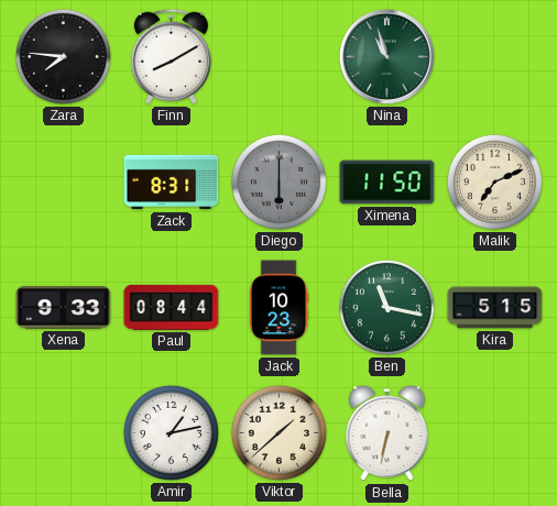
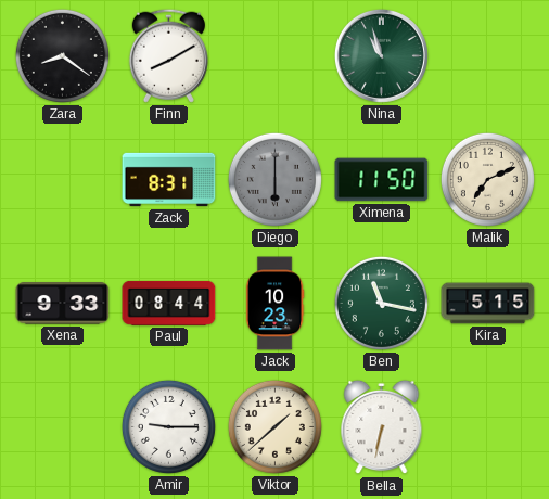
Zara: 7:46 -> 8:21 (62, 55)
Amir: 1:13 -> 9:15 (168, 426)
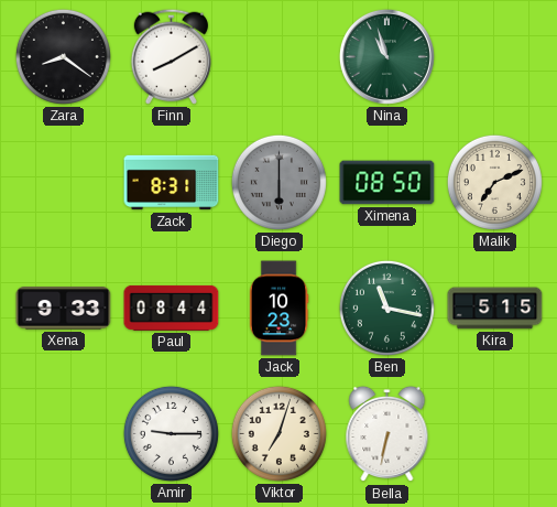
Ximena: 11:50 -> 08:50 (387, 183)
Viktor: 1:38 -> 7:03 (278, 433)
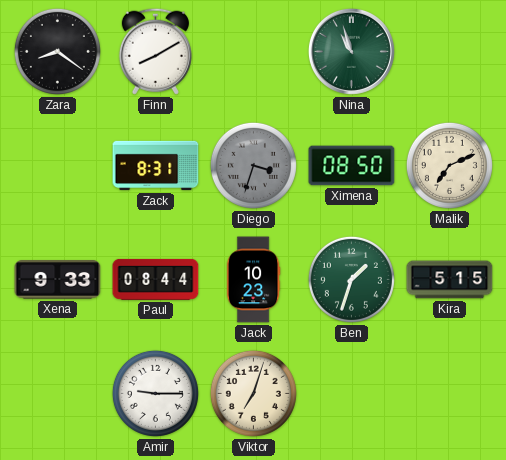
Diego: 6:00 -> 3:33 (253, 165)
Ben: 11:17 -> 1:33 (351, 279)
Bella: 6:32 -> none (387, 434)
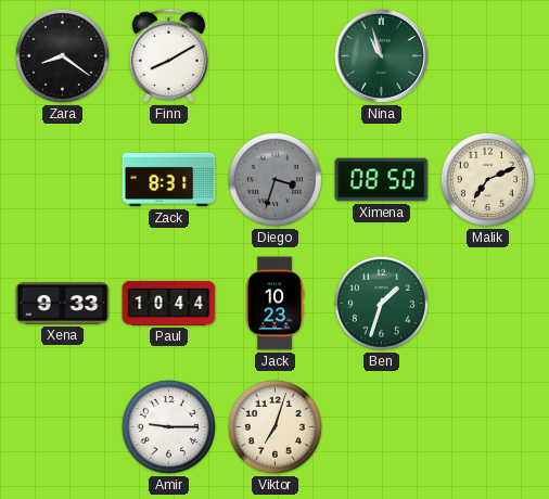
Paul: 08:44 -> 10:44 (169, 303)
Kira: 5:15 -> none (450, 280)
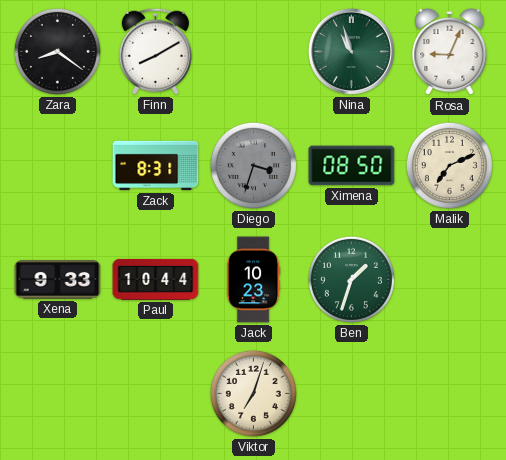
Rosa: none -> 9:04 (450, 52)
Amir: 9:15 -> none (168, 426)
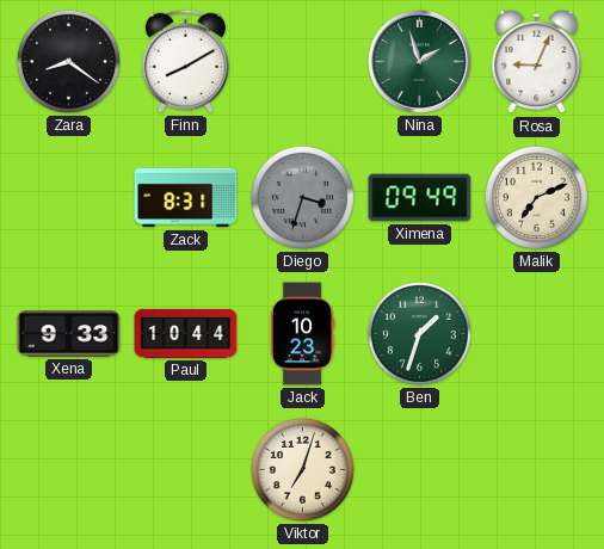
Nina: 10:57 -> 1:57 (419, 61)
Ximena: 08:50 -> 09:49 (420, 198)
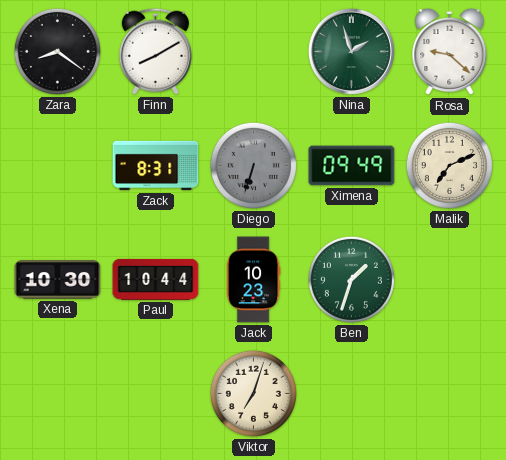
Rosa: 9:04 -> 9:22 (450, 52)
Diego: 3:33 -> 6:33 (253, 165)
Xena: 9:33 -> 10:30 (58, 280)
